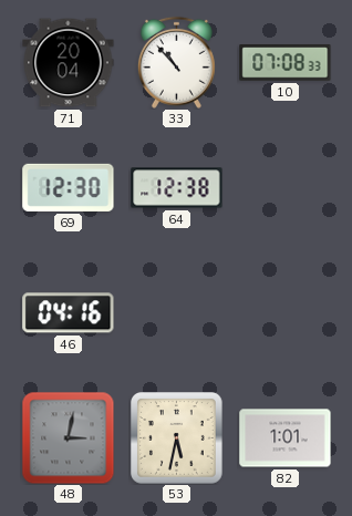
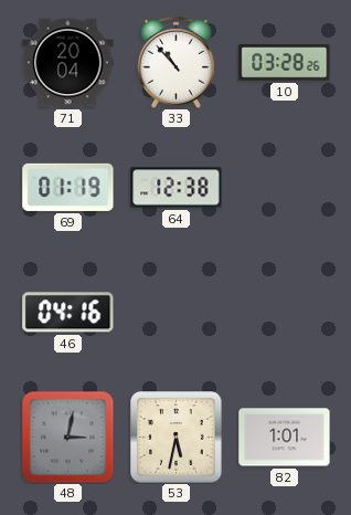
10: 07:08 -> 03:28 (285, 63)
69: 12:30 -> 01:19 (68, 187)
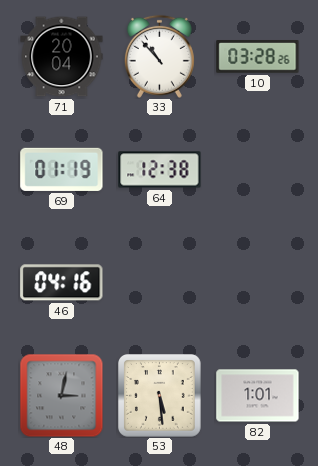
53: 5:32 -> 5:29 (160, 396)
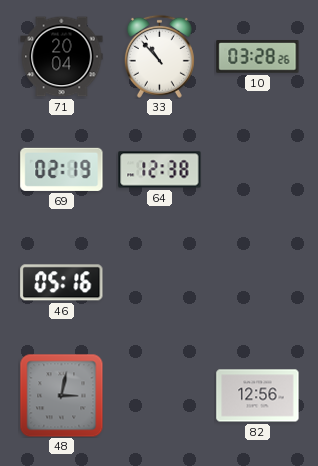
69: 01:19 -> 02:19 (62, 169)
46: 04:16 -> 05:16 (62, 283)
53: 5:29 -> none (160, 396)
82: 1:01 -> 12:56 (258, 396)
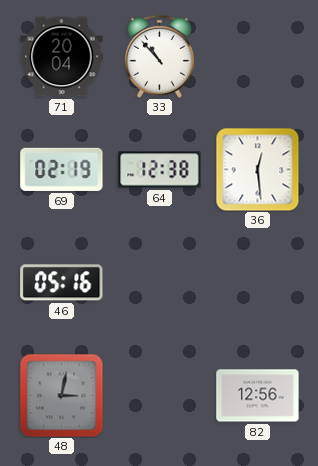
10: 03:28 -> none (258, 57)
36: none -> 12:29 (257, 169)
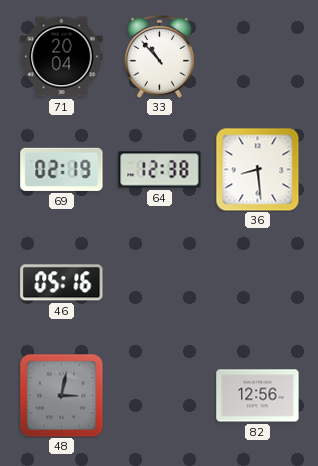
36: 12:29 -> 8:29 (257, 169)
